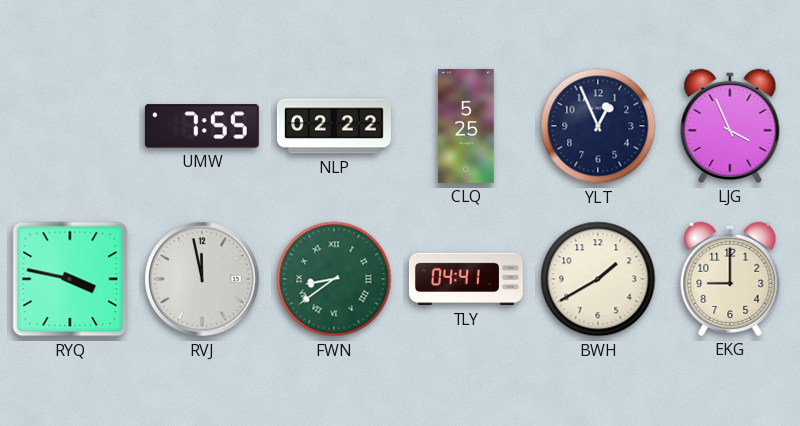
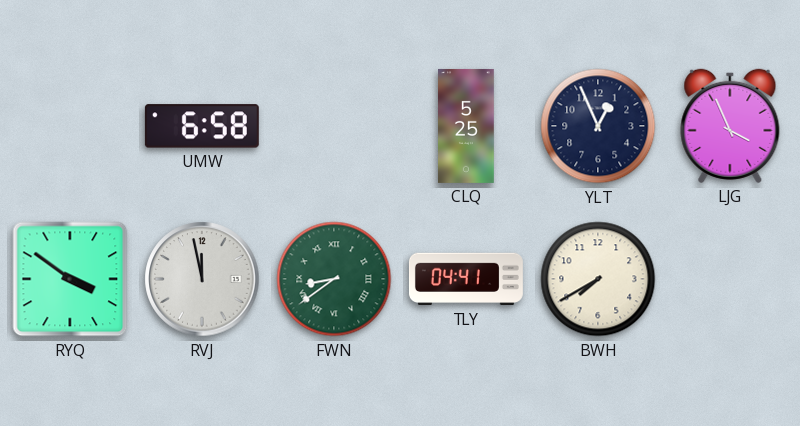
UMW: 7:55 -> 6:58 (202, 126)
NLP: 02:22 -> none (334, 126)
RYQ: 3:47 -> 3:51 (70, 279)
BWH: 1:40 -> 7:40 (598, 279)
EKG: 9:00 -> none (730, 279)
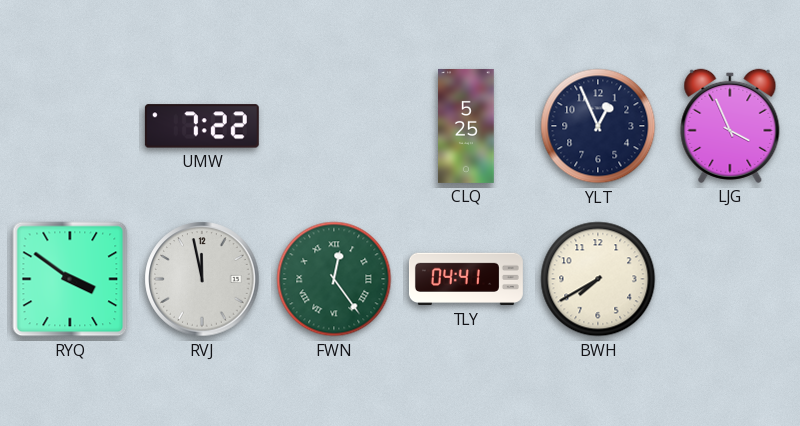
UMW: 6:58 -> 7:22 (202, 126)
FWN: 8:39 -> 12:24 (334, 279)
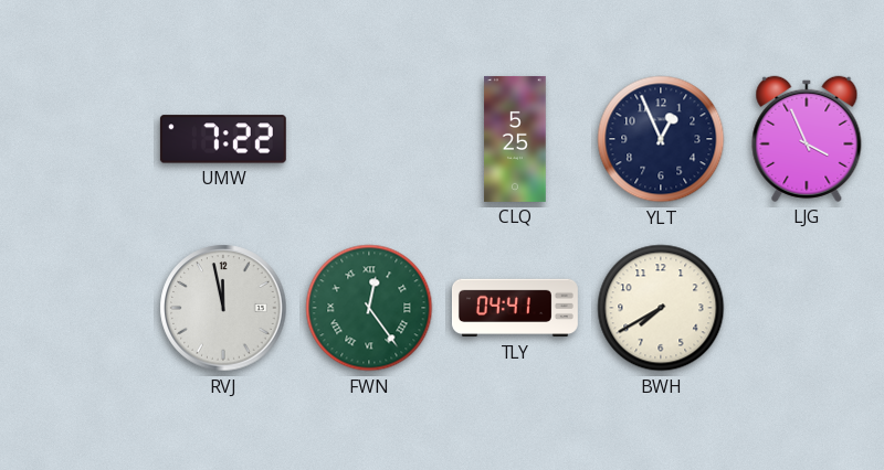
RYQ: 3:51 -> none (70, 279)
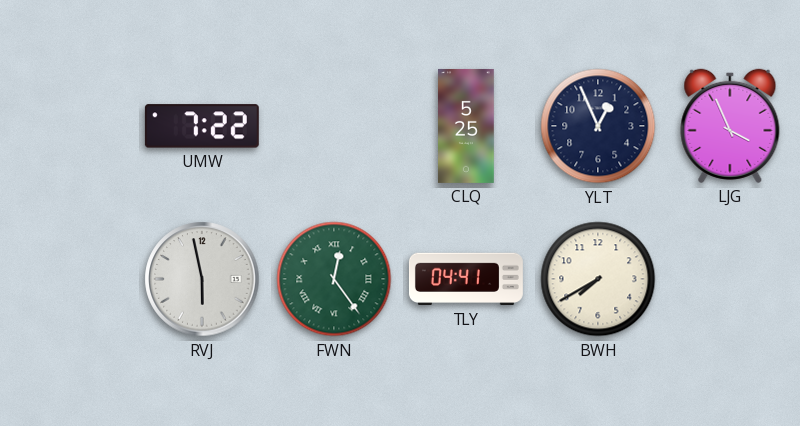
RVJ: 11:58 -> 5:58 (202, 279)
